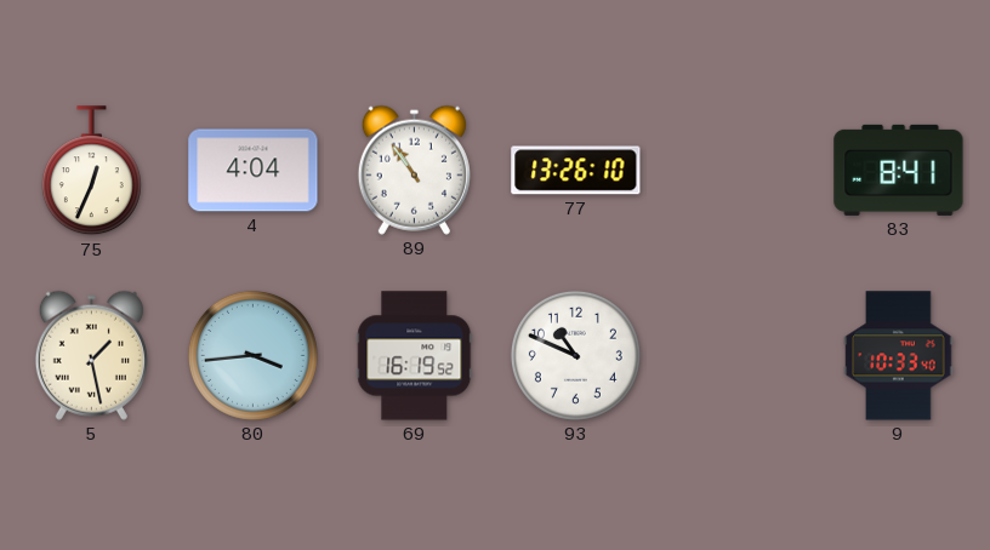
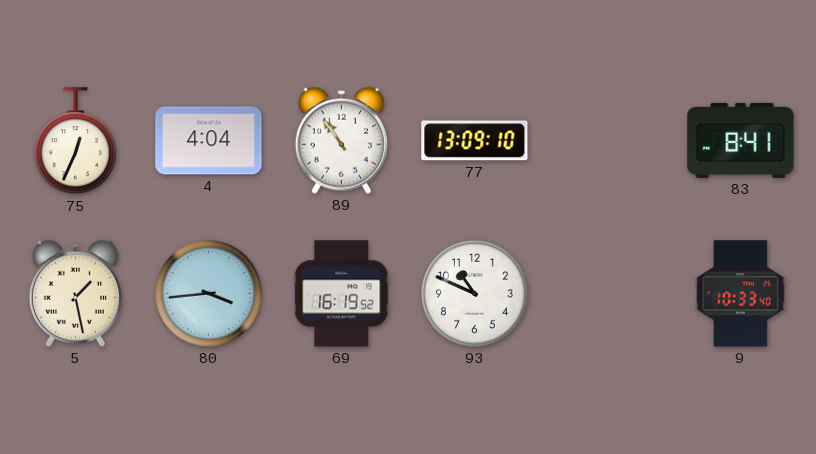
77: 13:26 -> 13:09 (475, 141)
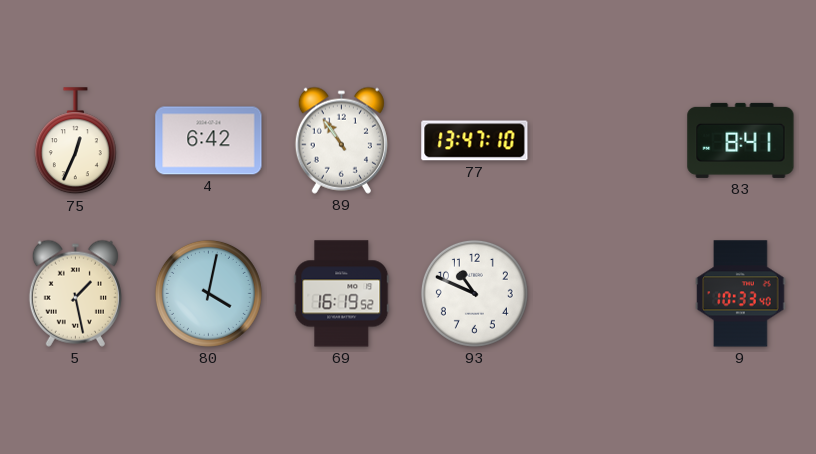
4: 4:04 -> 6:42 (209, 141)
77: 13:09 -> 13:47 (475, 141)
80: 3:44 -> 4:02 (208, 293)
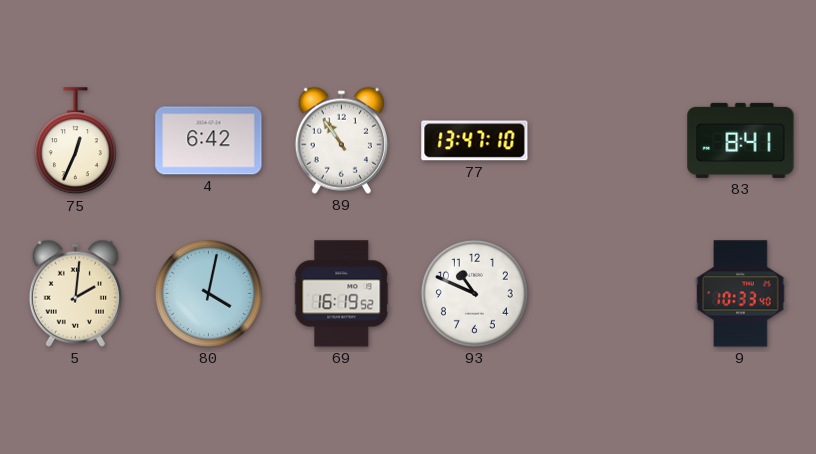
5: 1:28 -> 2:01 (75, 293)
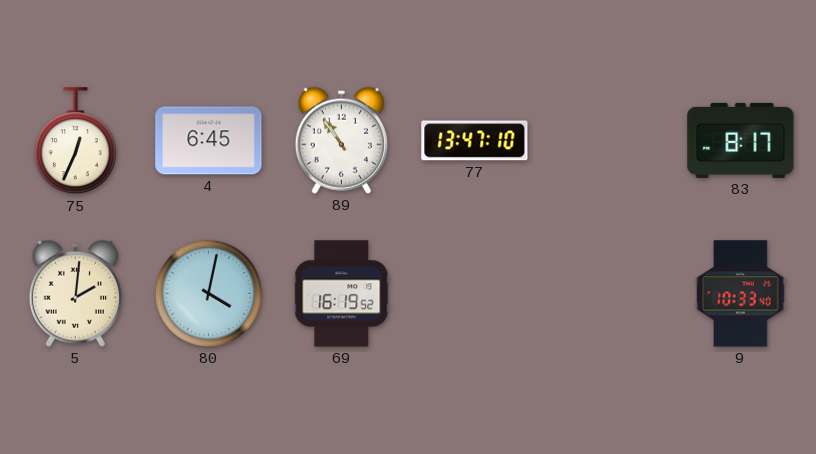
4: 6:42 -> 6:45 (209, 141)
83: 8:41 -> 8:17 (741, 140)
93: 10:49 -> none (474, 293)
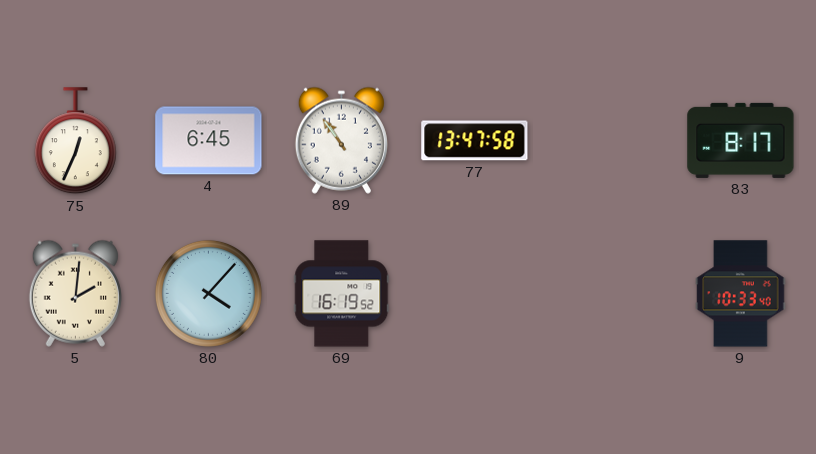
77: 13:47:10 -> 13:47:58 (475, 141)
80: 4:02 -> 4:07 (208, 293)
